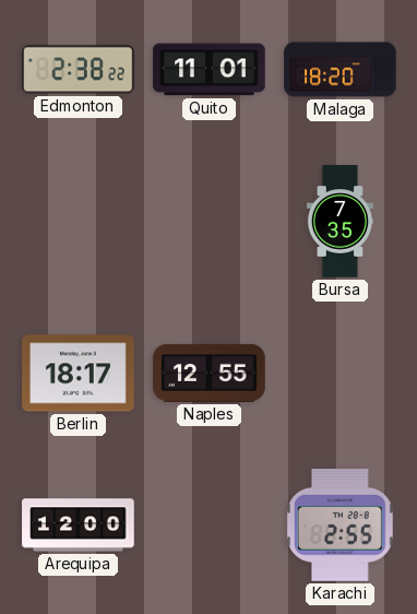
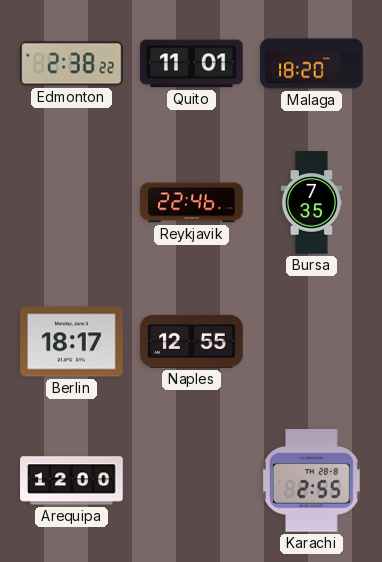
Reykjavik: none -> 22:46 (192, 203)
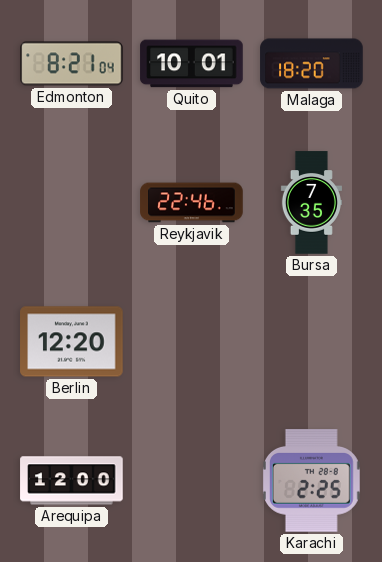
Edmonton: 2:38 -> 8:21 (72, 64)
Quito: 11:01 -> 10:01 (192, 64)
Berlin: 18:17 -> 12:20 (72, 342)
Naples: 12:55 -> none (192, 341)
Karachi: 2:55 -> 2:25 (311, 481)
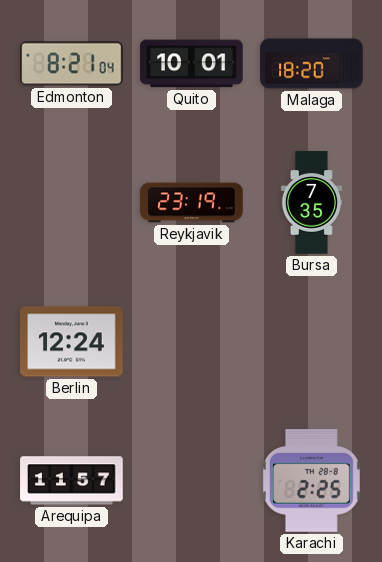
Reykjavik: 22:46 -> 23:19 (192, 203)
Berlin: 12:20 -> 12:24 (72, 342)
Arequipa: 12:00 -> 11:57 (72, 481)
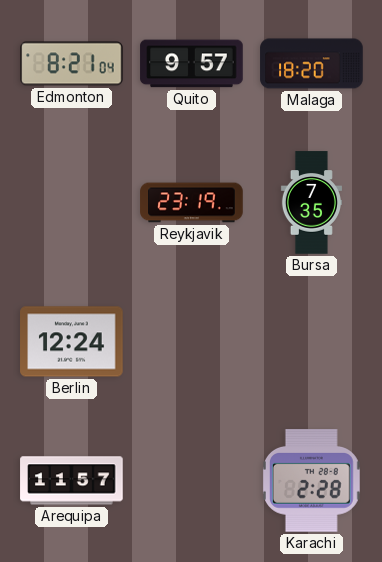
Quito: 10:01 -> 9:57 (192, 64)
Karachi: 2:25 -> 2:28 (311, 481)
